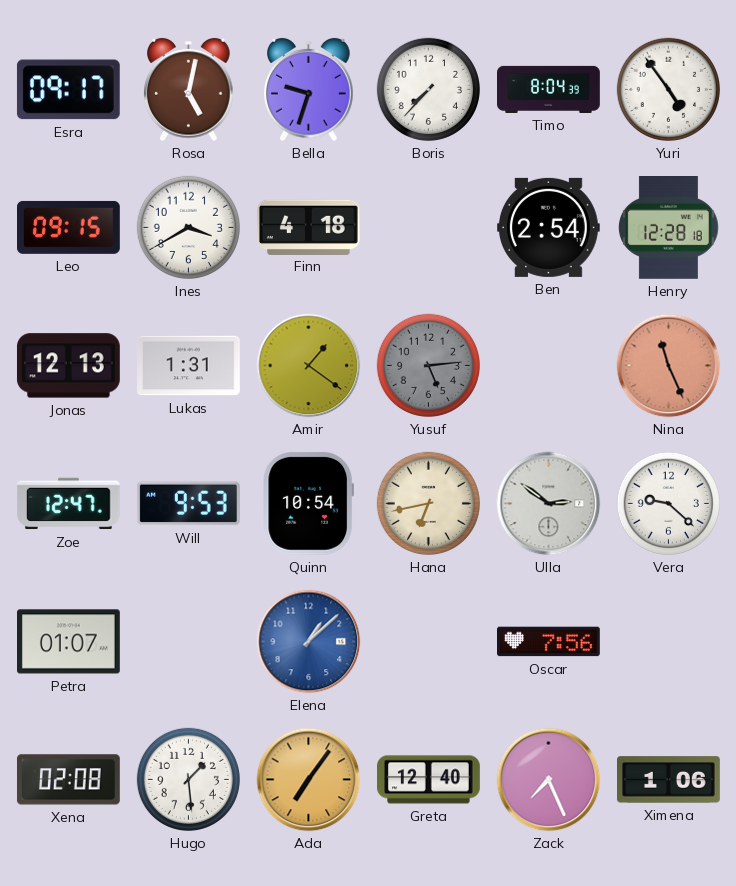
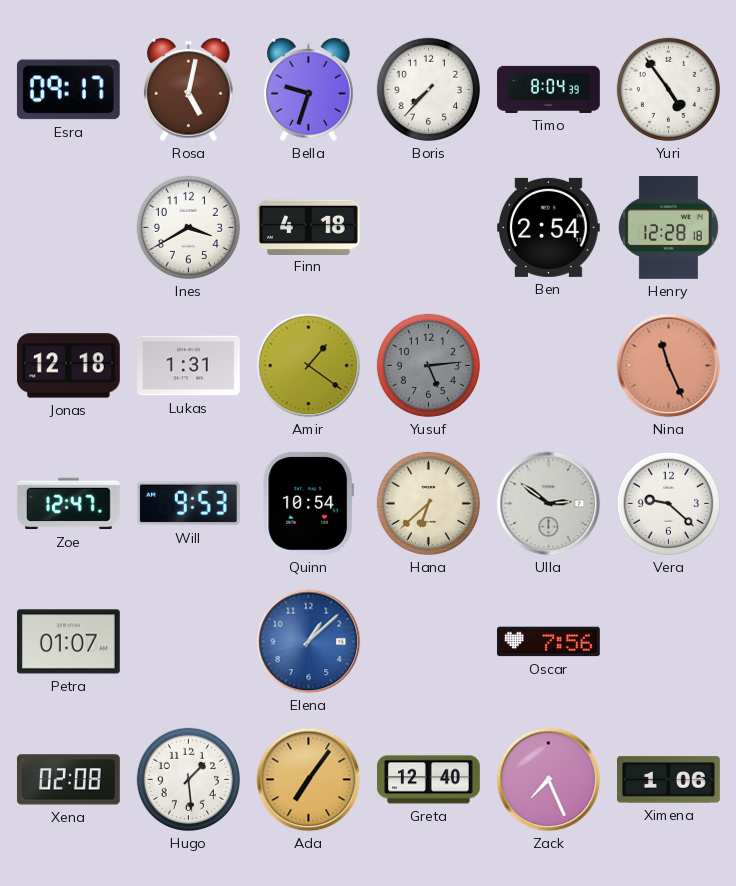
Leo: 09:15 -> none (69, 227)
Jonas: 12:13 -> 12:18 (68, 366)
Hana: 6:43 -> 6:38 (428, 503)
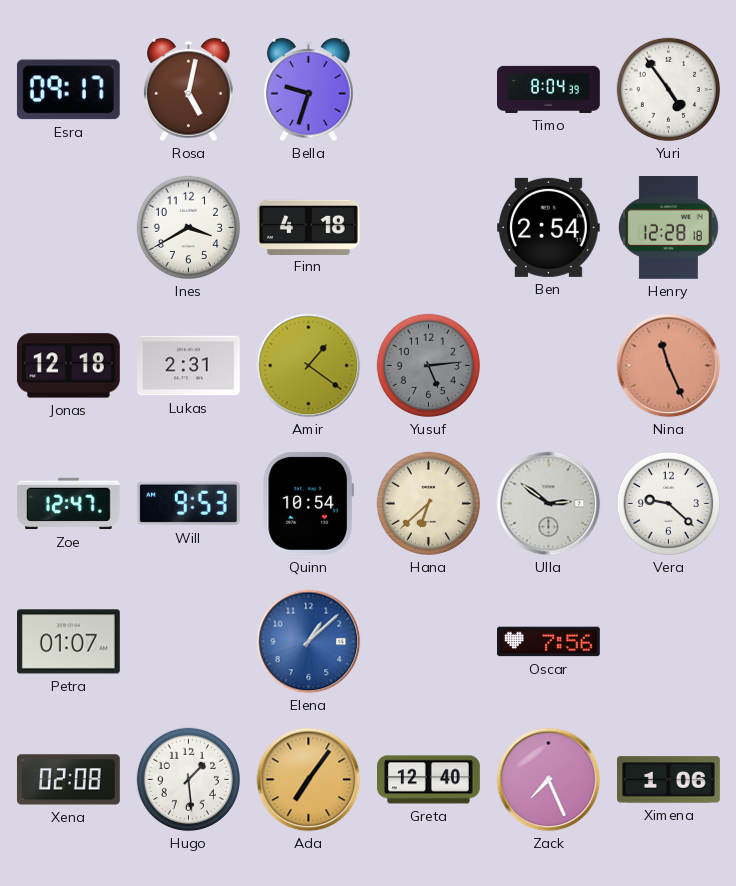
Boris: 7:37 -> none (428, 89)
Lukas: 1:31 -> 2:31 (189, 366)
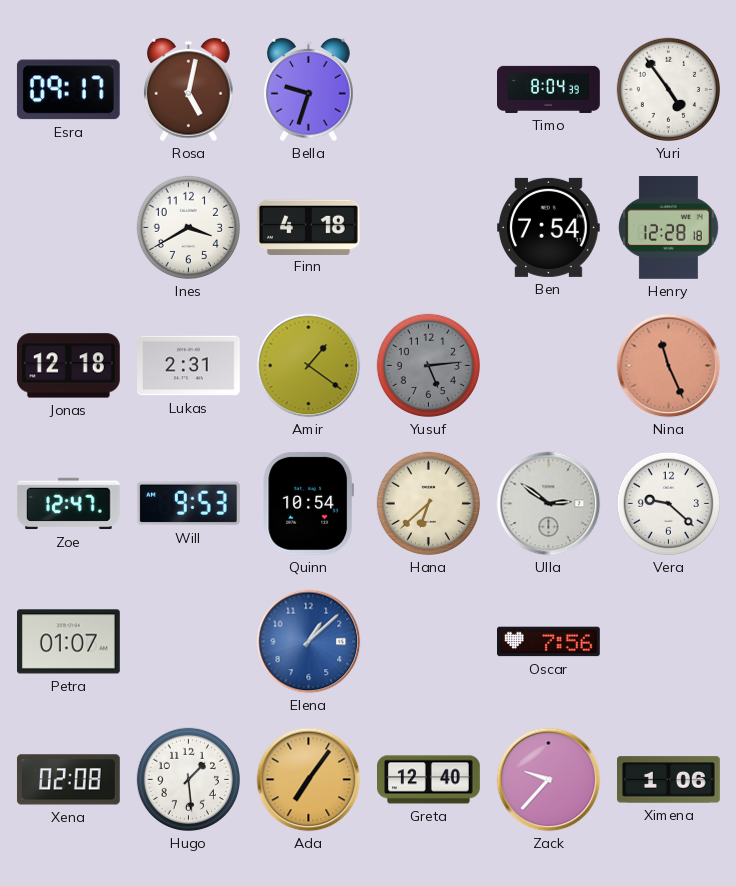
Ben: 2:54 -> 7:54 (549, 227)
Zack: 7:26 -> 9:37 (549, 780)
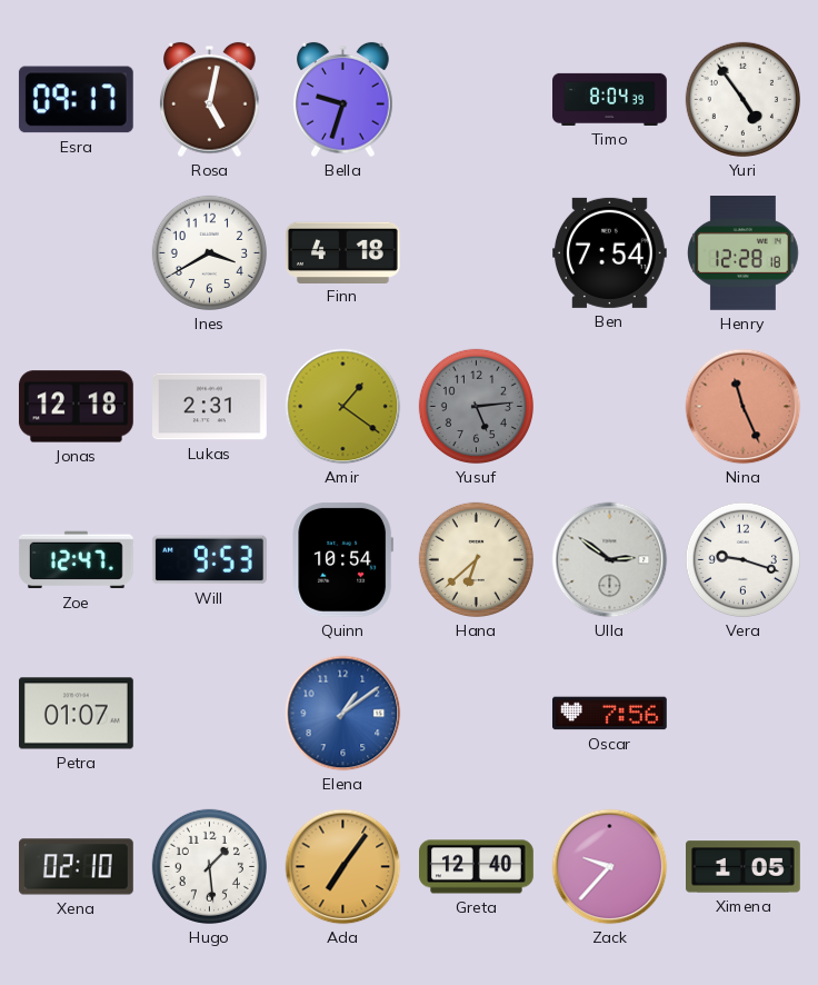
Vera: 9:22 -> 9:18 (742, 559)
Elena: 1:08 -> 1:09 (343, 714)
Xena: 02:08 -> 02:10 (76, 867)
Ximena: 1:06 -> 1:05 (744, 867)
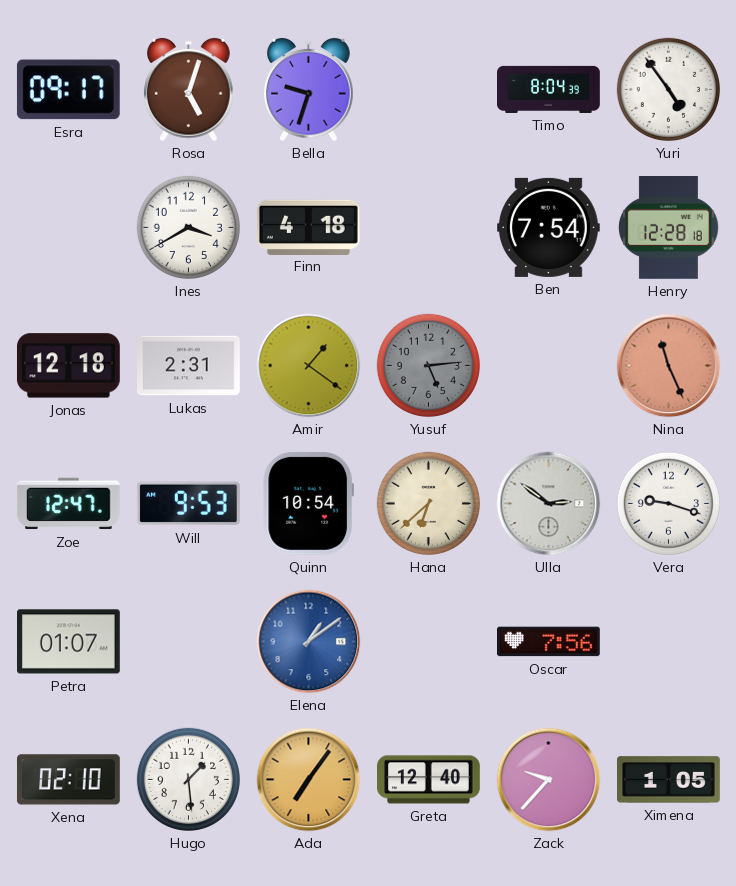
Rosa: 5:02 -> 5:03 (189, 90)
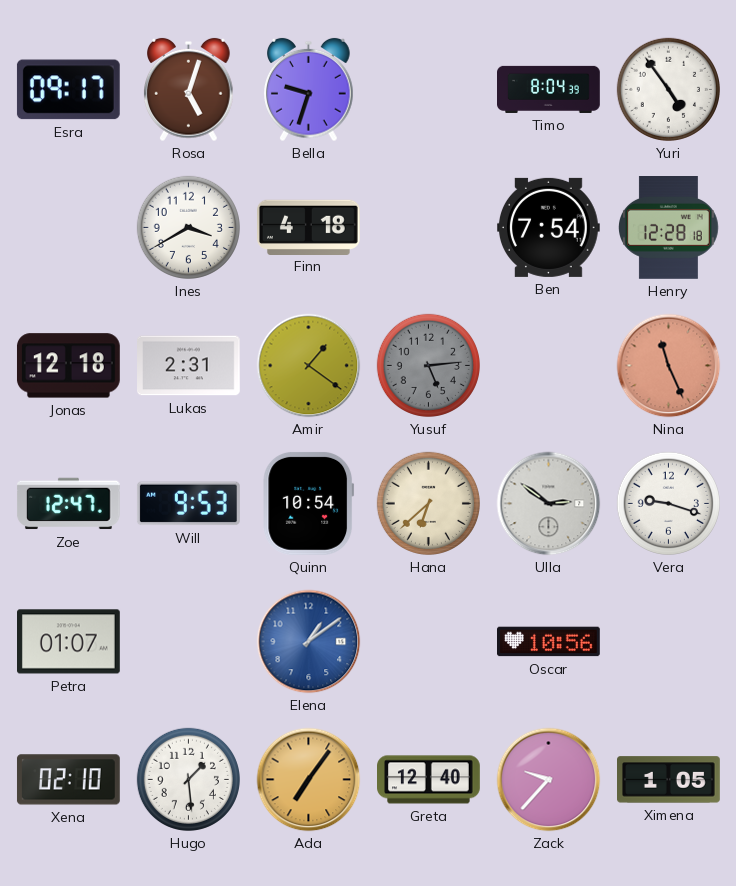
Oscar: 7:56 -> 10:56 (549, 642)
